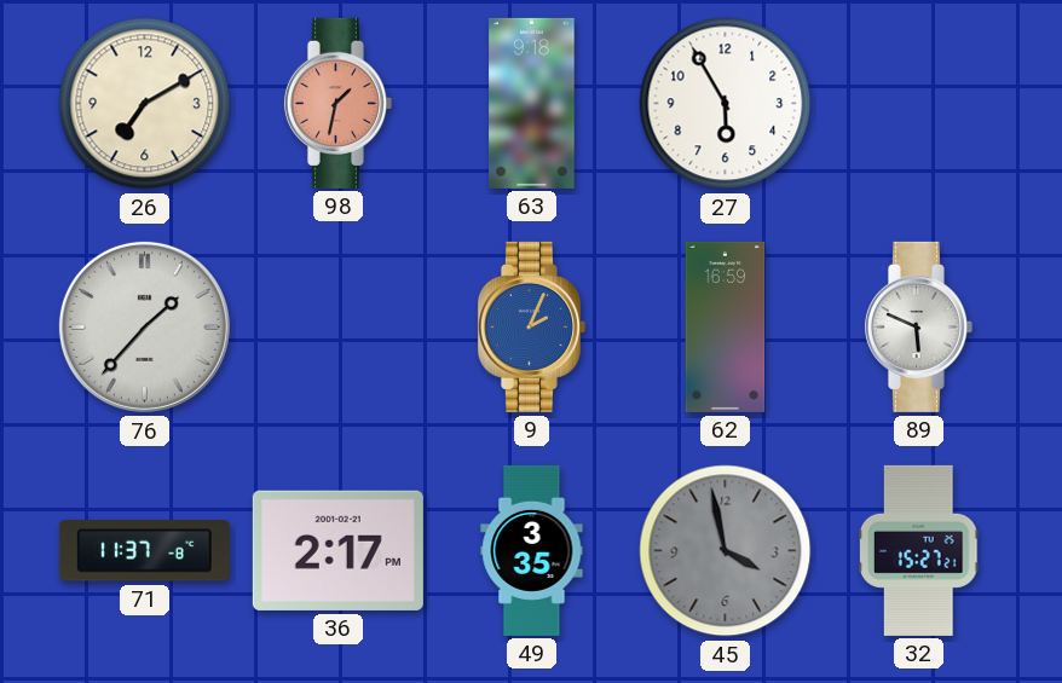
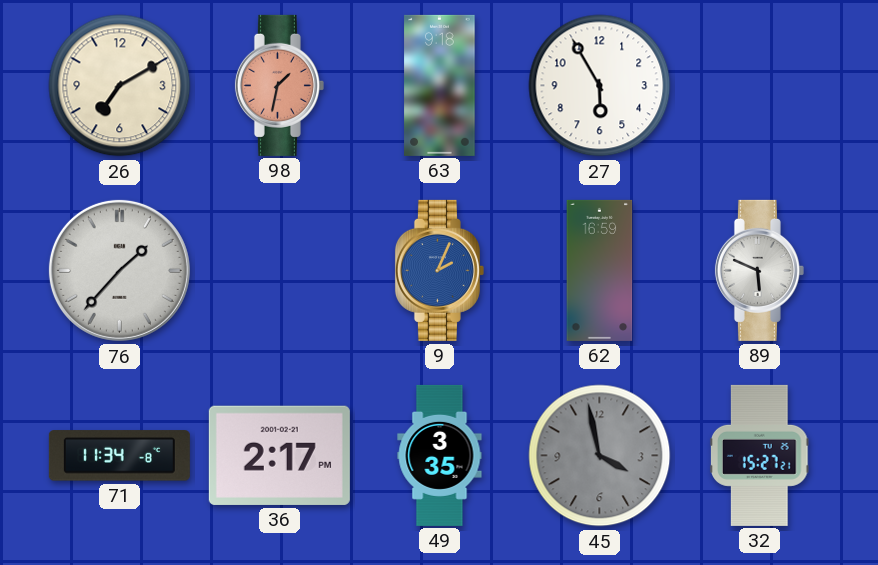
71: 11:37 -> 11:34 (119, 456)
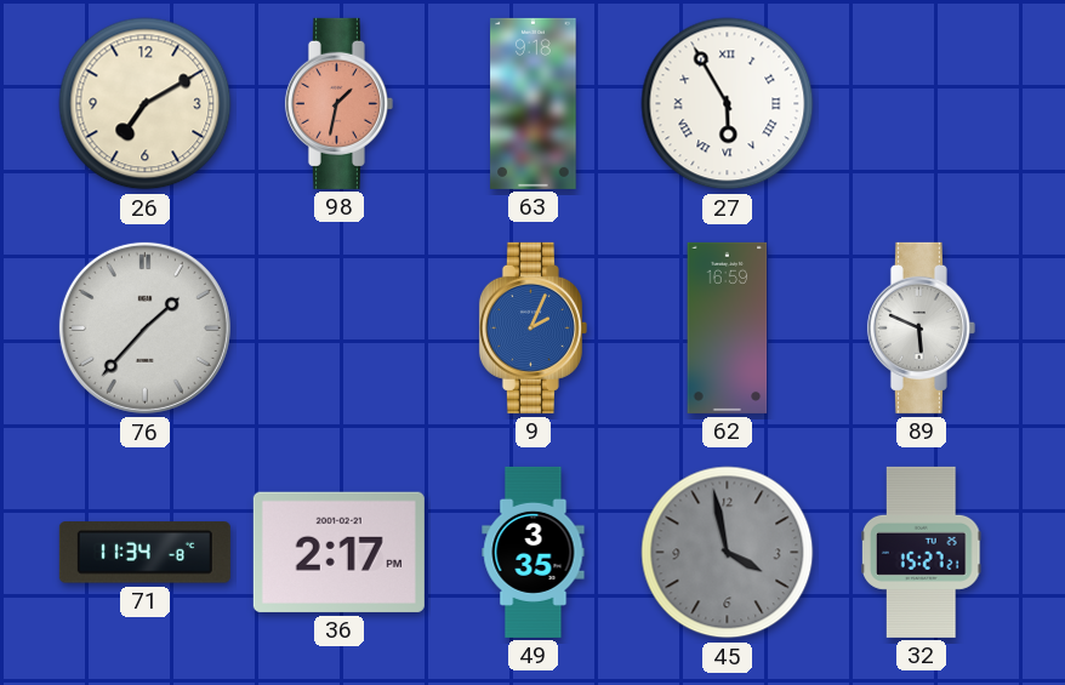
27 numerals: Arabic -> Roman (728, 104)
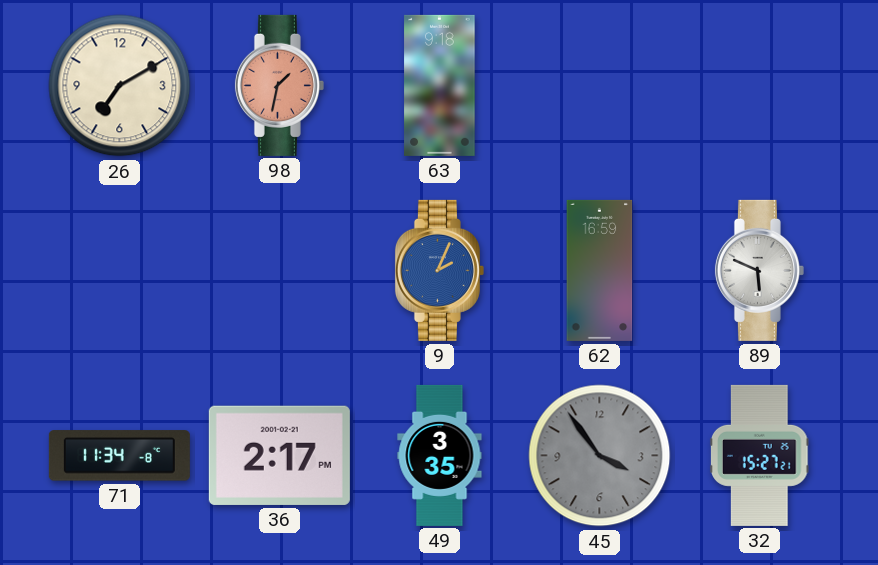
27: 5:55 -> none (728, 104)
76: 1:37 -> none (144, 327)
45: 3:58 -> 3:54 (600, 456)
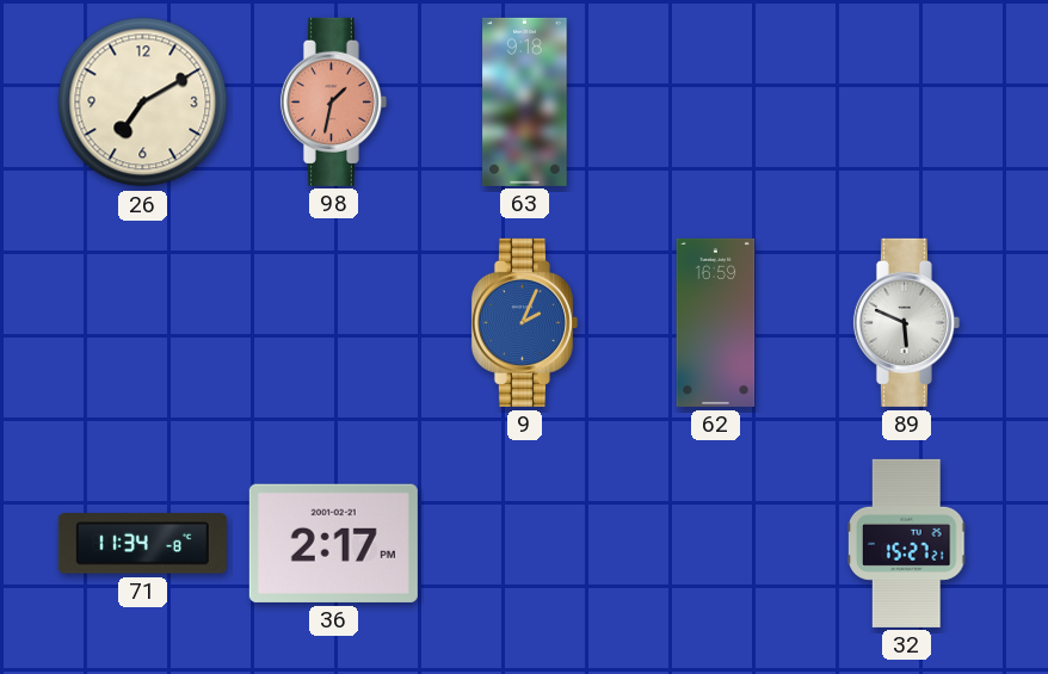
49: 3:35 -> none (440, 455)
45: 3:54 -> none (600, 456)
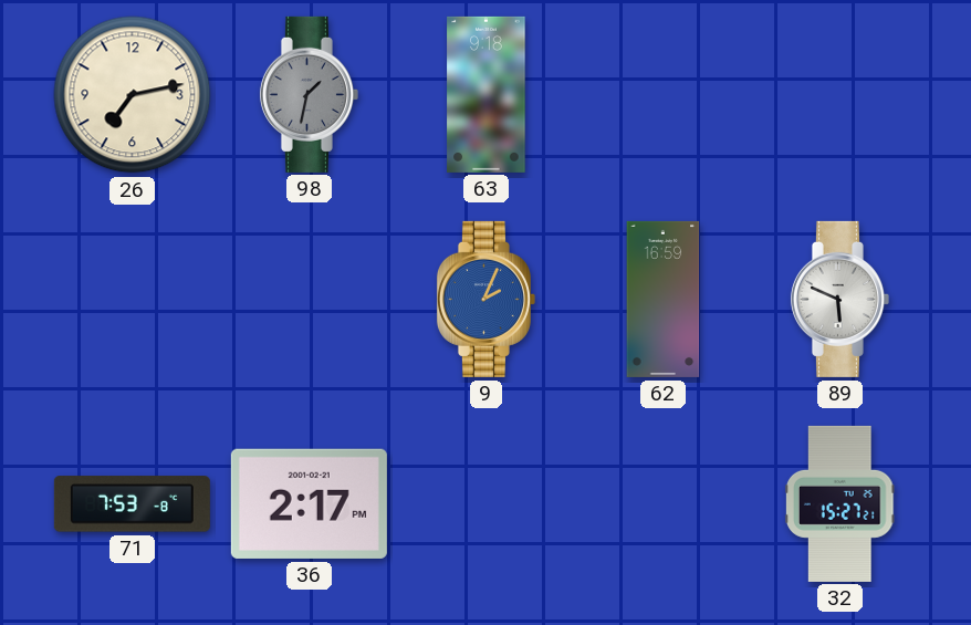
26: 7:10 -> 7:13 (133, 95)
98 dial: salmon -> grey (309, 94)
71: 11:34 -> 7:53 (132, 504)
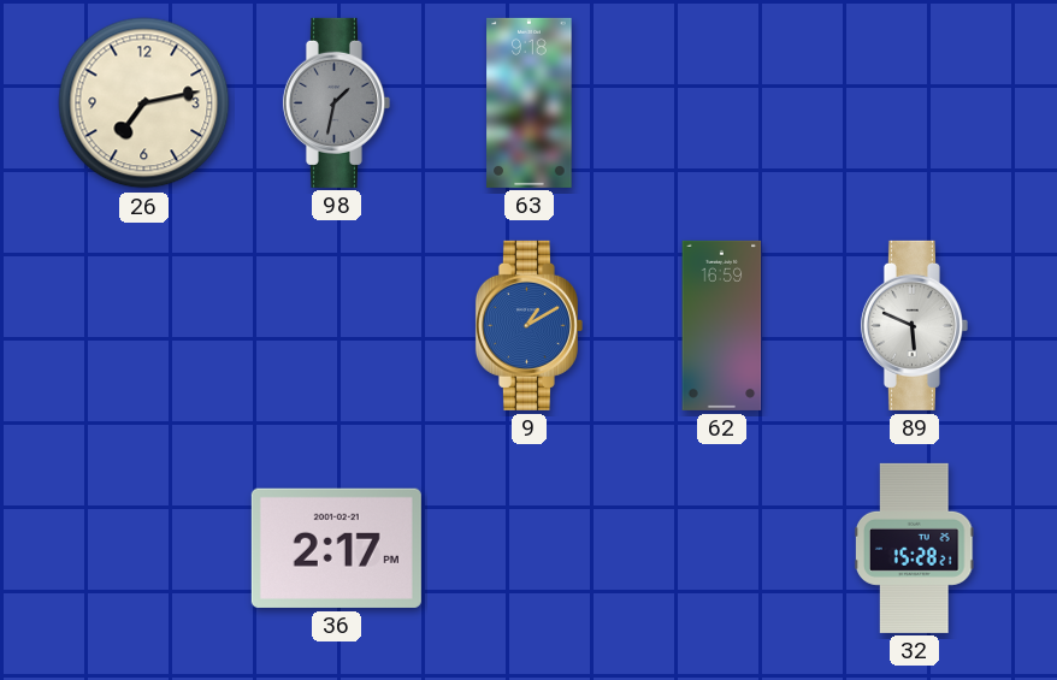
9: 2:04 -> 1:10 (528, 325)
71: 7:53 -> none (132, 504)
32: 15:27 -> 15:28 (915, 548)
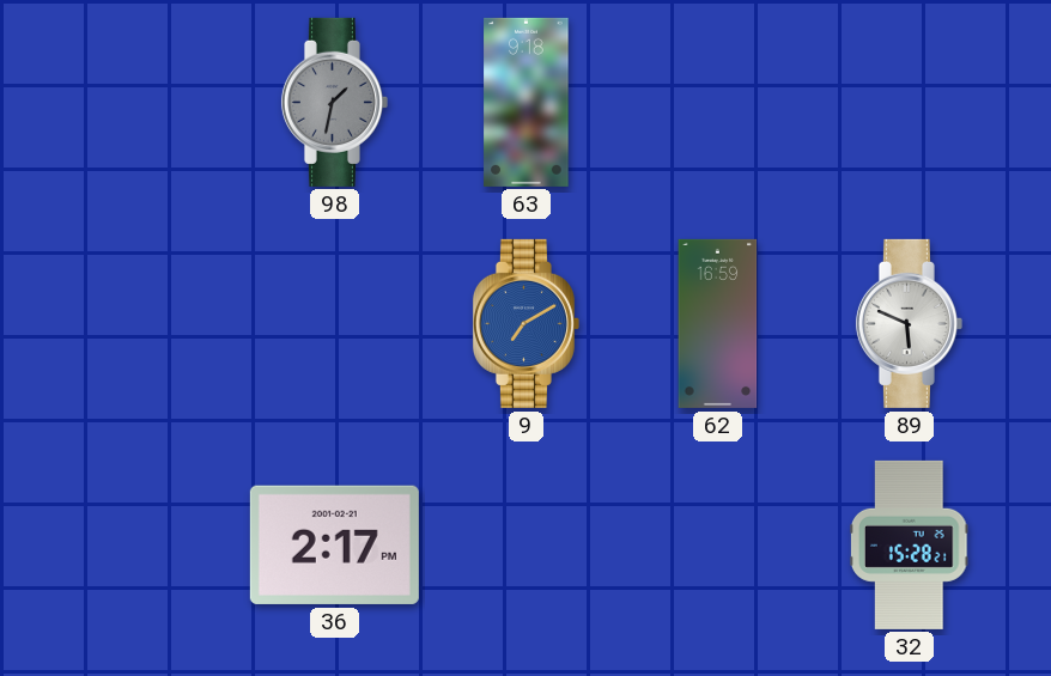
26: 7:13 -> none (144, 104)
9: 1:10 -> 7:10 (525, 323)
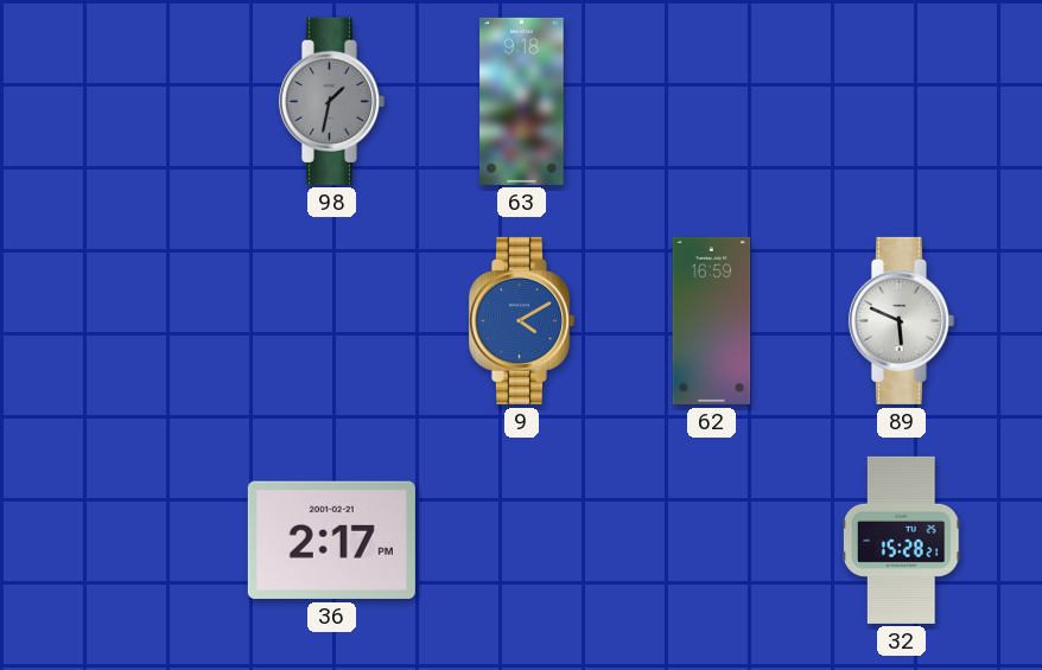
9: 7:10 -> 4:10 (521, 320)
